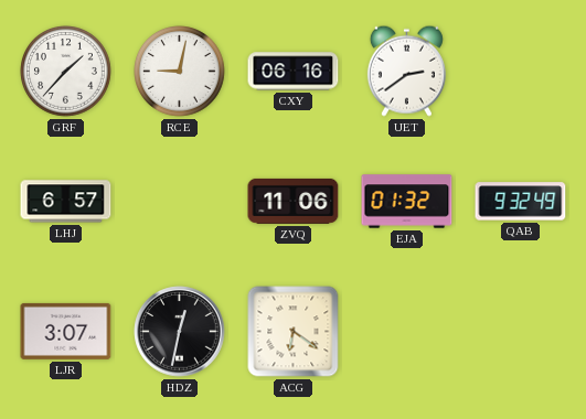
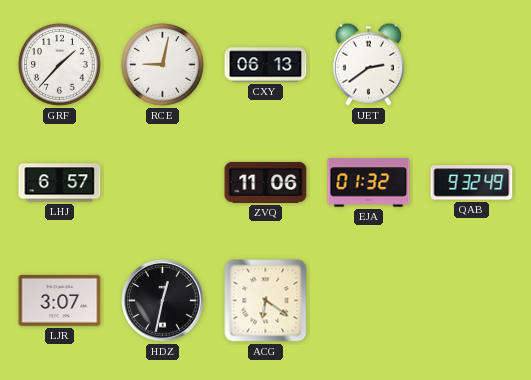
CXY: 06:16 -> 06:13 (266, 65)
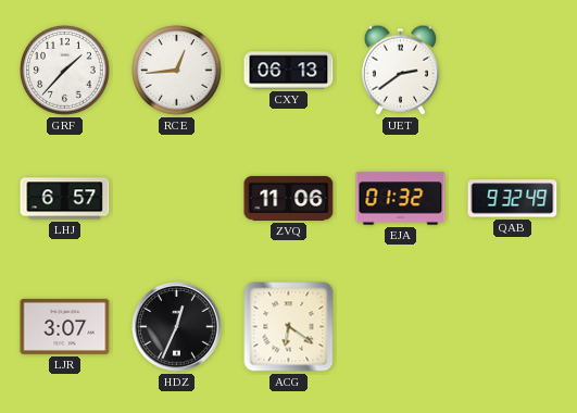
RCE: 9:02 -> 12:44 (177, 71)
HDZ: 12:32 -> 12:34 (177, 327)
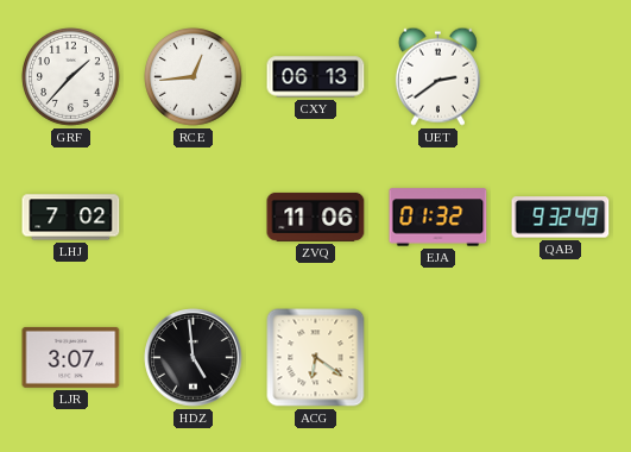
LHJ: 6:57 -> 7:02 (71, 218)
HDZ: 12:34 -> 4:59 (194, 358)
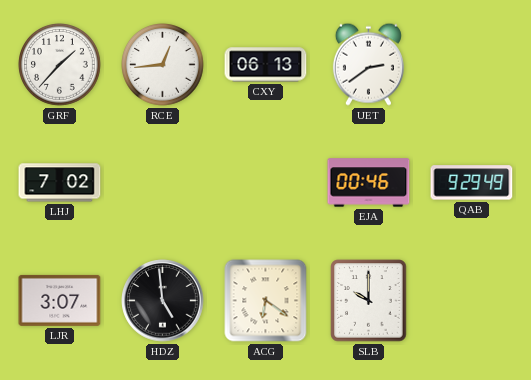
ZVQ: 11:06 -> none (316, 216)
EJA: 01:32 -> 00:46 (369, 183)
QAB: 9:32 -> 9:29 (472, 183)
SLB: none -> 10:00 (369, 301)
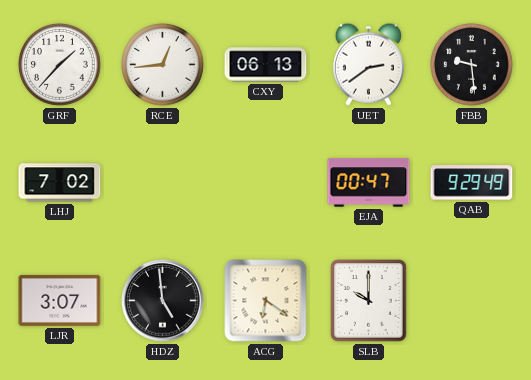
FBB: none -> 9:29 (472, 65)
EJA: 00:46 -> 00:47 (369, 183)
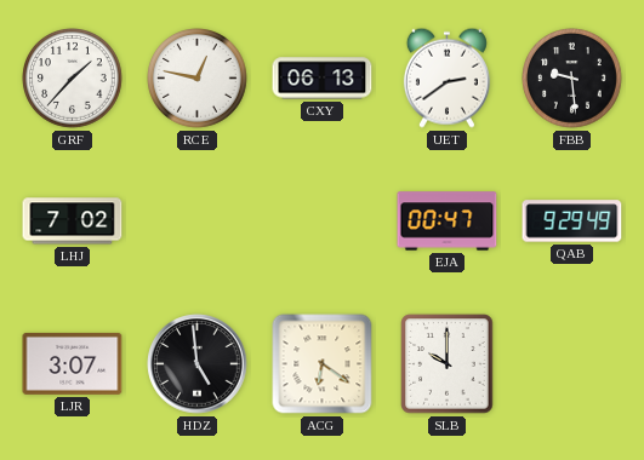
RCE: 12:44 -> 12:47 (198, 79)
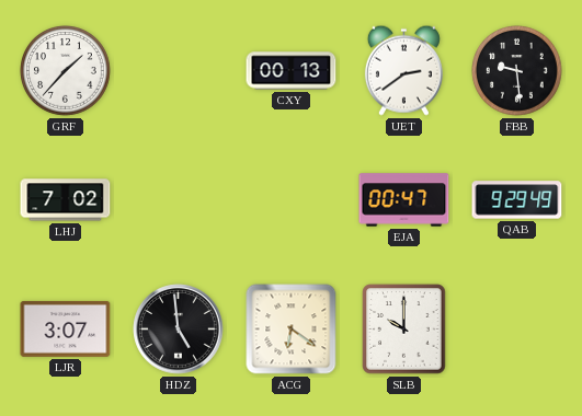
RCE: 12:47 -> none (198, 79)
CXY: 06:13 -> 00:13 (292, 71)
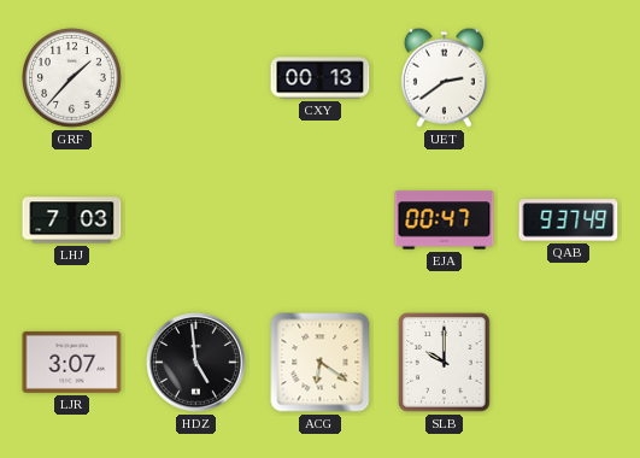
FBB: 9:29 -> none (517, 71)
LHJ: 7:02 -> 7:03 (72, 221)
QAB: 9:29 -> 9:37 (569, 221)
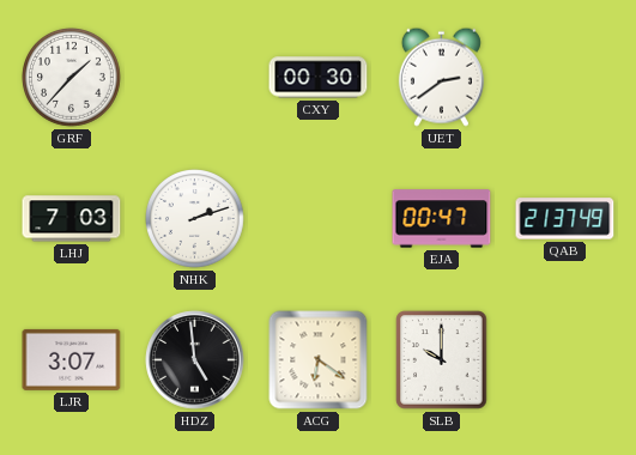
CXY: 00:13 -> 00:30 (319, 78)
NHK: none -> 2:12 (195, 219)
QAB: 9:37 -> 21:37 (565, 219)
